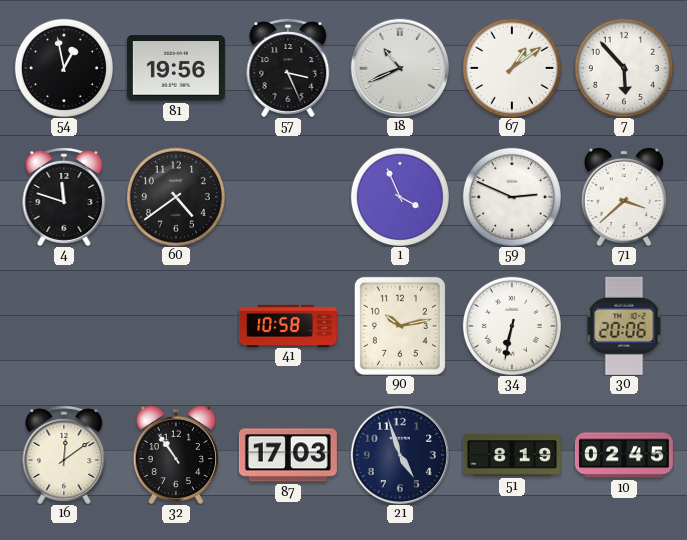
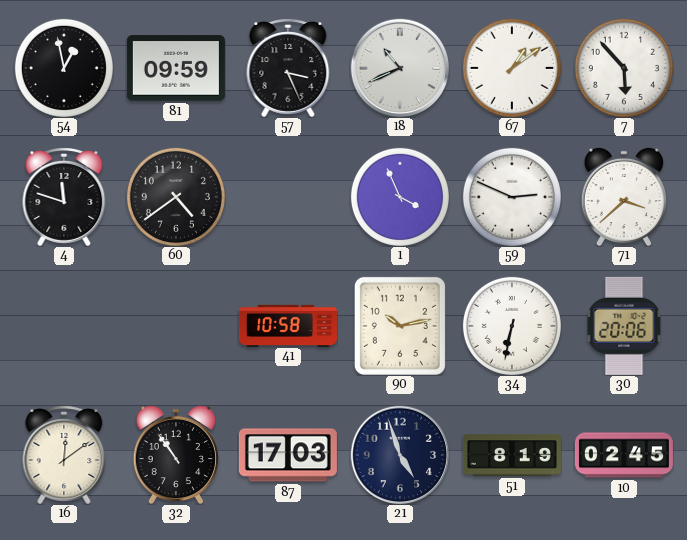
81: 19:56 -> 09:59 (176, 68)
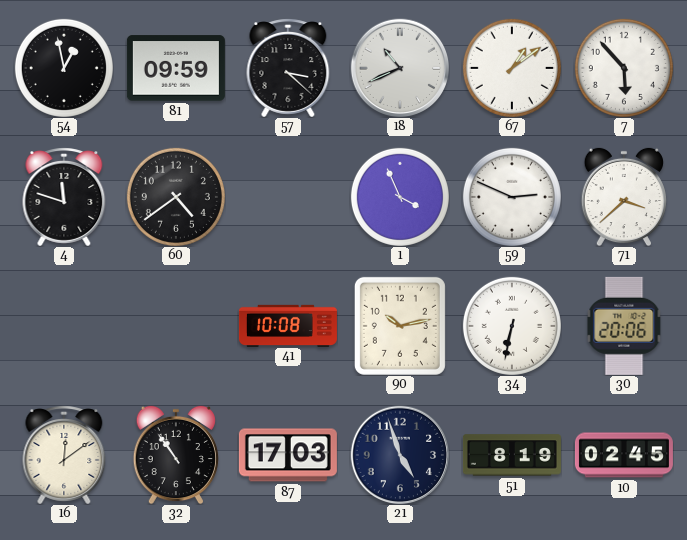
57: 3:26 -> 3:22 (288, 68)
41: 10:58 -> 10:08 (288, 325)
